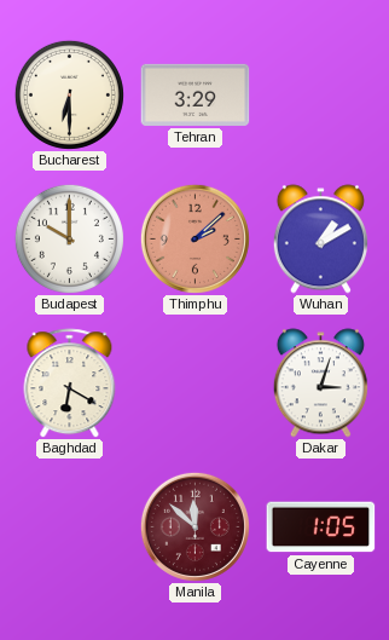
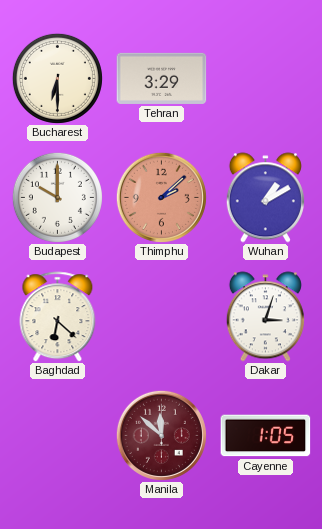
Baghdad: 6:20 -> 6:22 (58, 317)
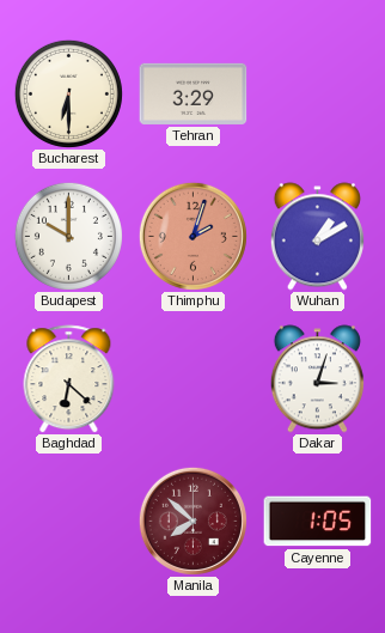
Thimphu: 2:08 -> 2:03 (192, 236)
Manila: 11:52 -> 7:52 (192, 521)
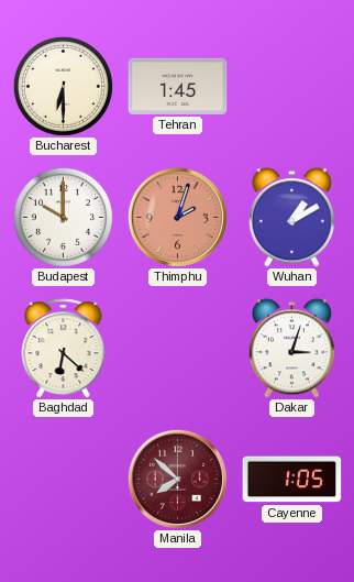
Tehran: 3:29 -> 1:45 (178, 86)
